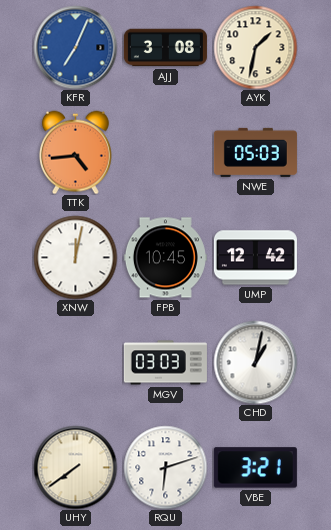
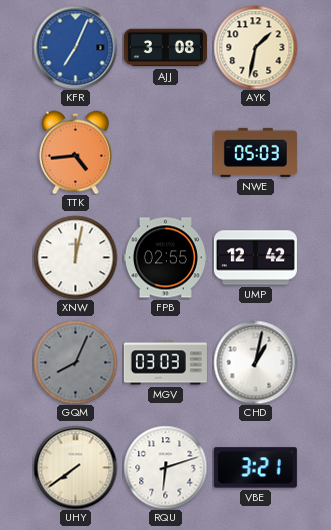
FPB: 10:45 -> 02:55 (165, 258)
GQM: none -> 8:04 (75, 362)
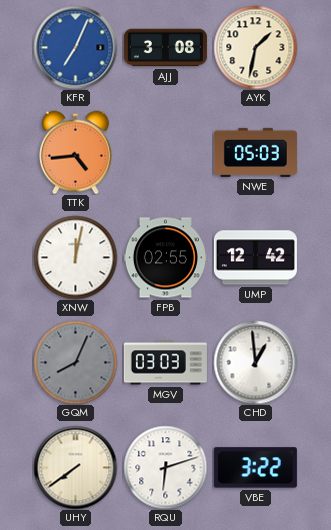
CHD: 1:02 -> 12:59 (255, 362)
VBE: 3:21 -> 3:22 (255, 468)
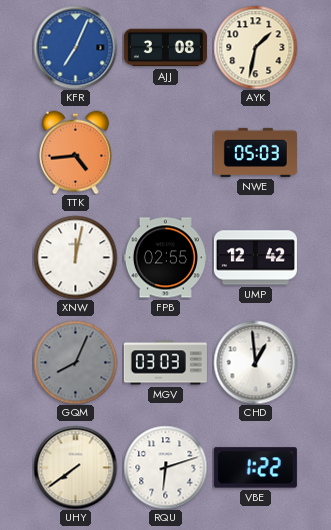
VBE: 3:22 -> 1:22 (255, 468)
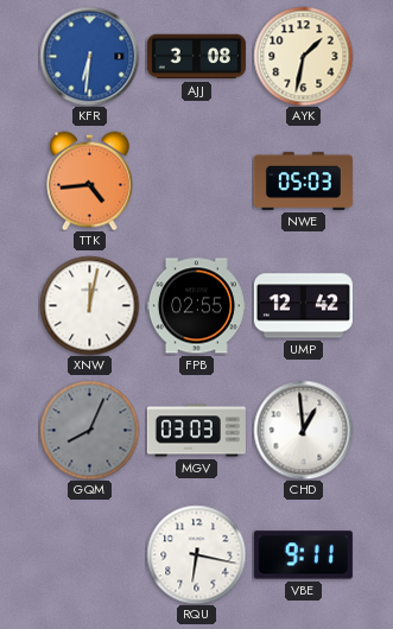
KFR: 7:04 -> 6:31 (89, 56)
UHY: 7:39 -> none (75, 467)
RQU: 6:12 -> 6:17 (196, 554)
VBE: 1:22 -> 9:11 (303, 555)
